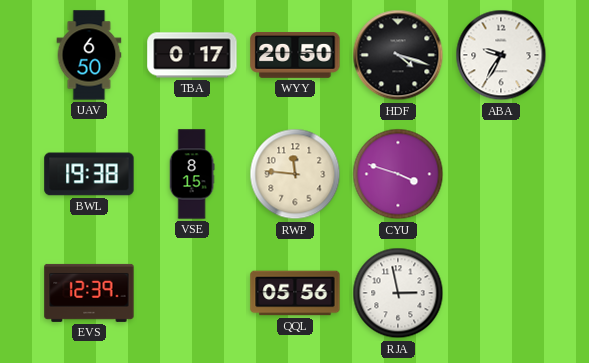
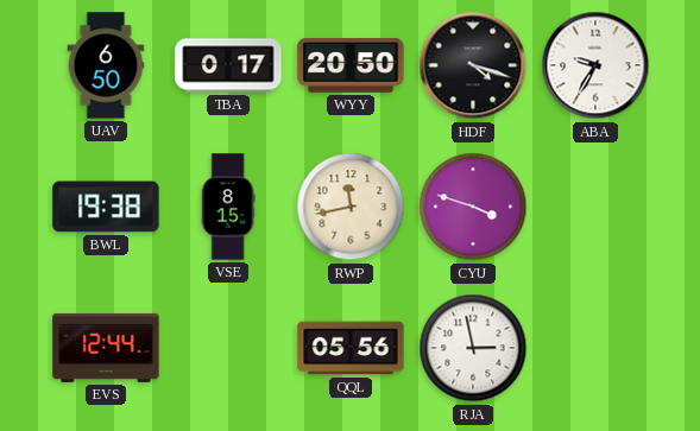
RWP: 11:46 -> 11:43 (351, 207)
EVS: 12:39 -> 12:44 (106, 348)
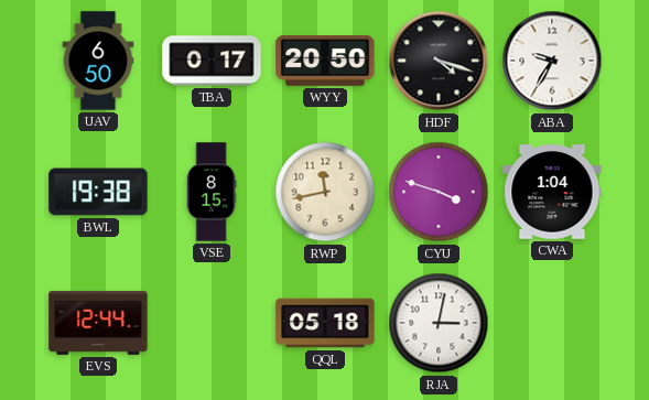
CWA: none -> 1:04 (552, 192)
QQL: 05:56 -> 05:18 (325, 323)
RJA: 2:58 -> 3:02 (439, 323)
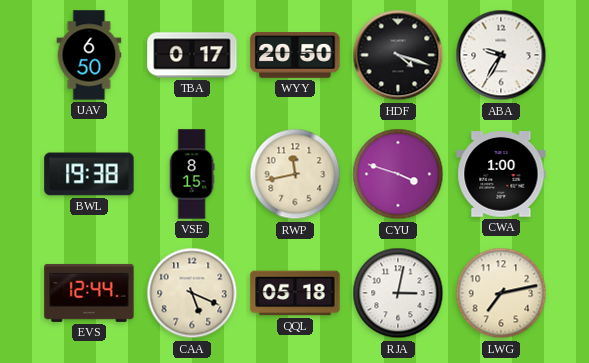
CWA: 1:04 -> 1:00 (501, 174)
CAA: none -> 5:19 (192, 293)
LWG: none -> 7:13 (501, 293)
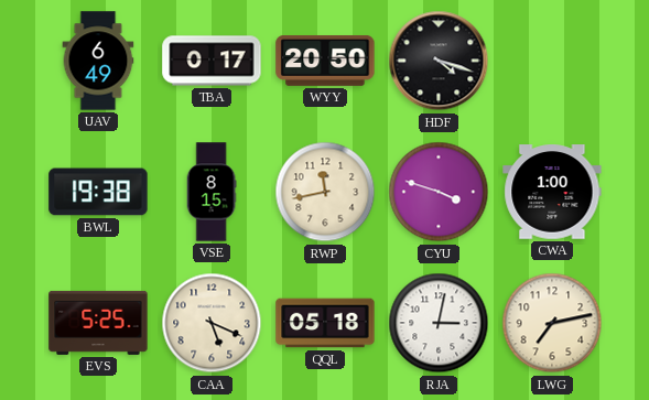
UAV: 6:50 -> 6:49 (98, 61)
ABA: 9:35 -> none (501, 55)
EVS: 12:44 -> 5:25 (98, 323)
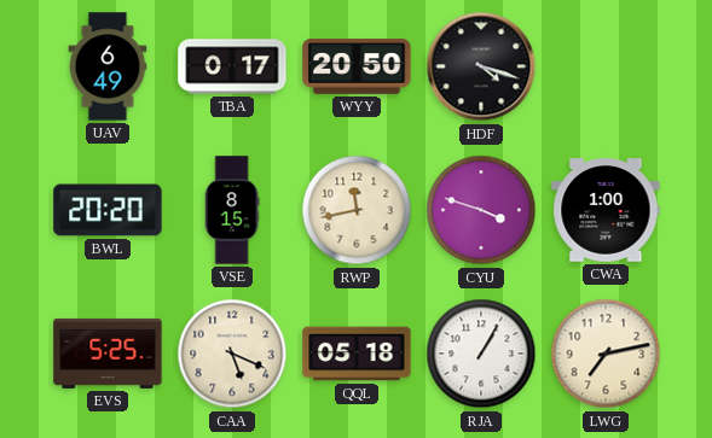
BWL: 19:38 -> 20:20 (108, 210)
RJA: 3:02 -> 1:05 (481, 354)
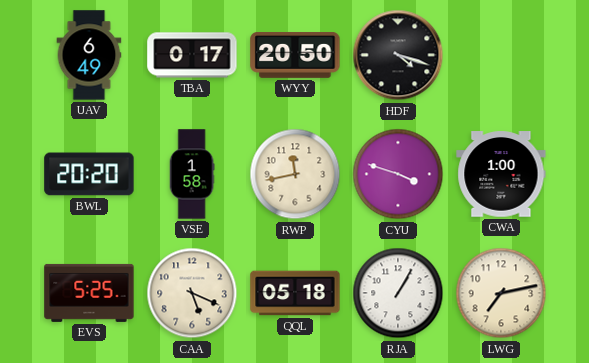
VSE: 8:15 -> 1:58 (192, 174)
